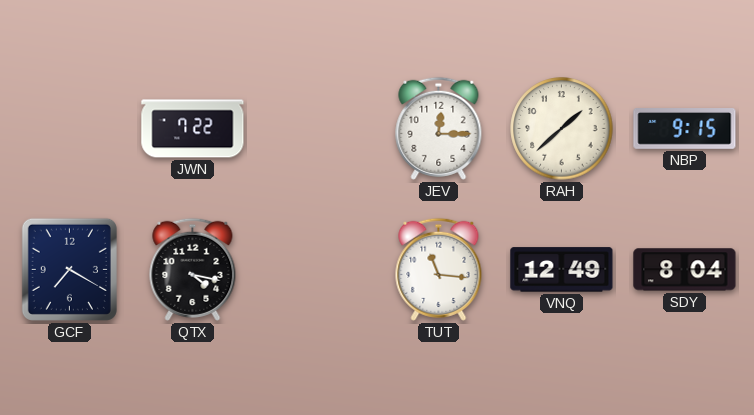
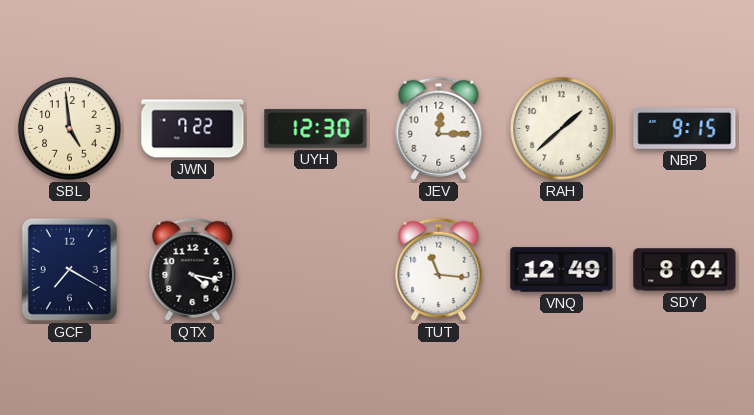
SBL: none -> 4:59 (70, 129)
UYH: none -> 12:30 (316, 129)
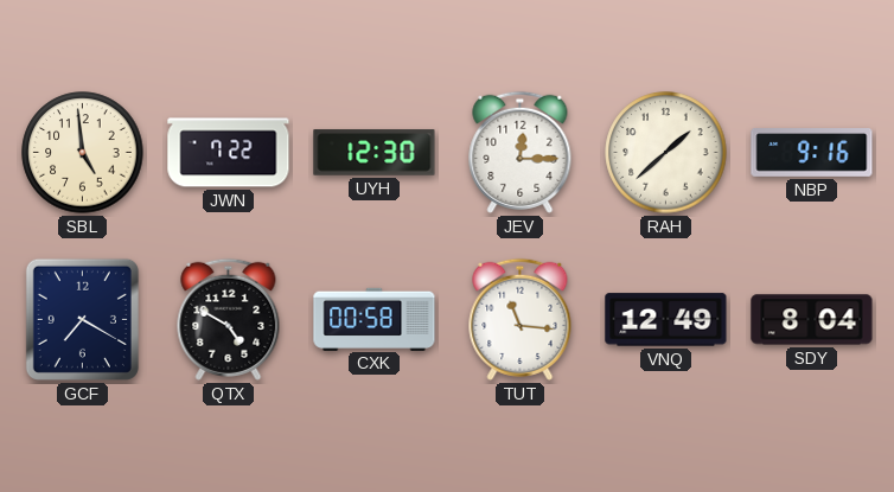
NBP: 9:15 -> 9:16 (812, 153)
QTX: 4:17 -> 4:50 (229, 319)
CXK: none -> 00:58 (375, 319)
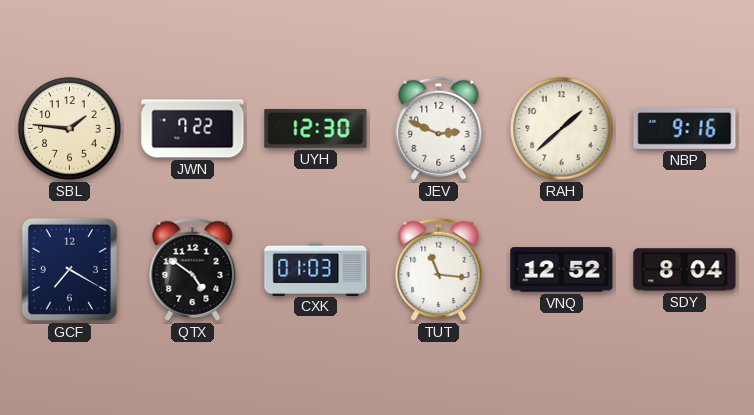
SBL: 4:59 -> 1:46 (70, 129)
JEV: 12:15 -> 2:49 (439, 128)
QTX: 4:50 -> 4:51 (193, 269)
CXK: 00:58 -> 01:03 (316, 269)
VNQ: 12:49 -> 12:52 (562, 270)
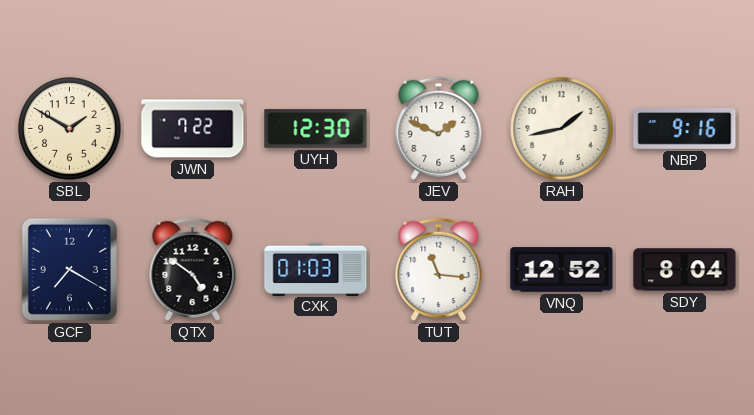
SBL: 1:46 -> 1:50 (70, 129)
JEV: 2:49 -> 1:49 (439, 128)
RAH: 1:38 -> 1:43 (562, 129)
